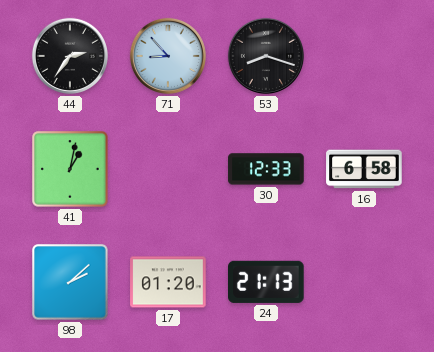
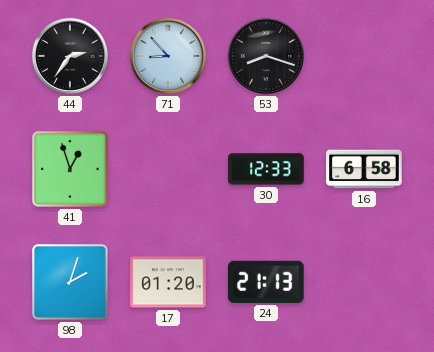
41: 1:02 -> 12:57 (70, 169)
98: 2:08 -> 2:03 (70, 282)
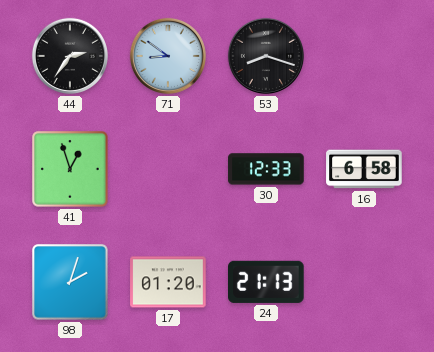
71: 8:53 -> 8:51 (168, 56)
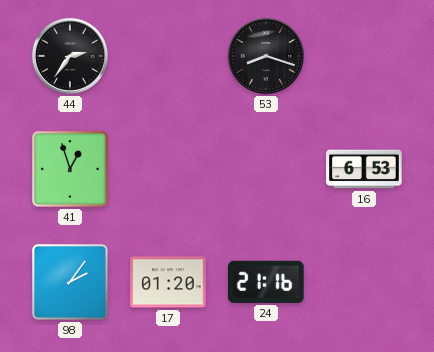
71: 8:51 -> none (168, 56)
30: 12:33 -> none (266, 169)
16: 6:58 -> 6:53 (364, 169)
98: 2:03 -> 2:06 (70, 282)
24: 21:13 -> 21:16 (267, 282)
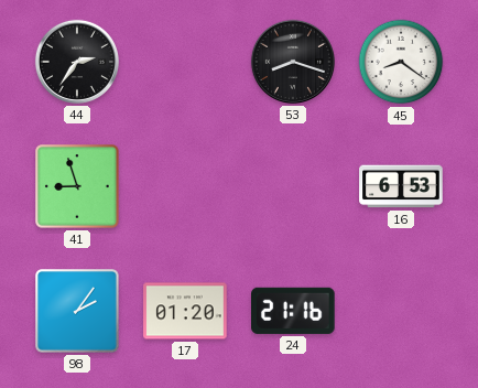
45: none -> 8:21 (401, 62)
41: 12:57 -> 8:57 (77, 186)
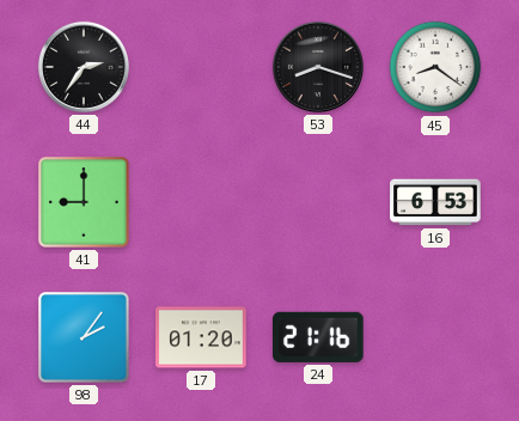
41: 8:57 -> 9:00 (84, 202)
